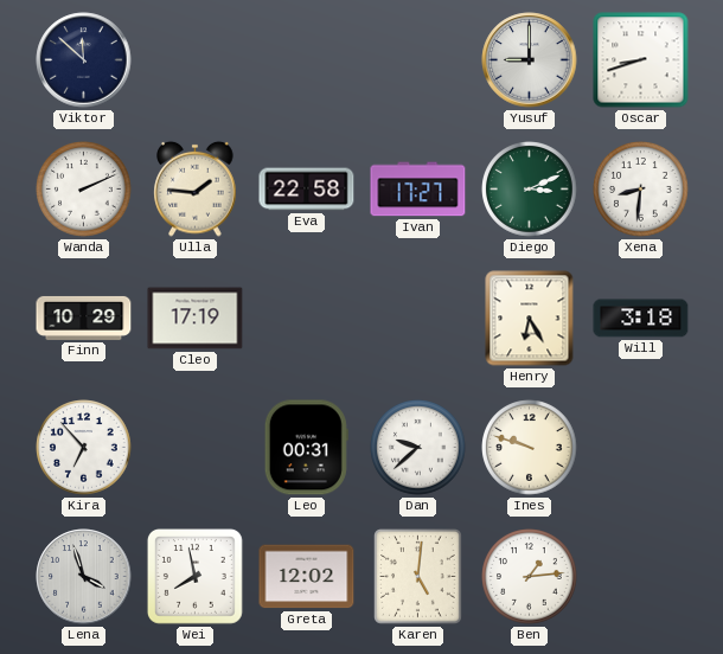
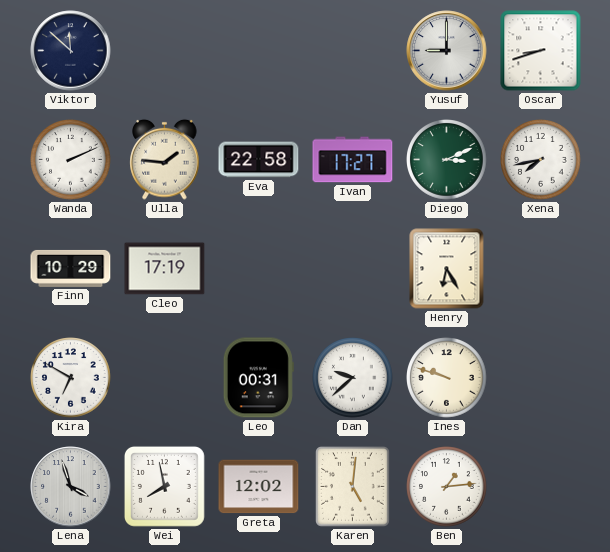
Xena: 8:31 -> 7:43 (541, 160)
Will: 3:18 -> none (641, 319)
Kira: 6:53 -> 6:50 (71, 378)
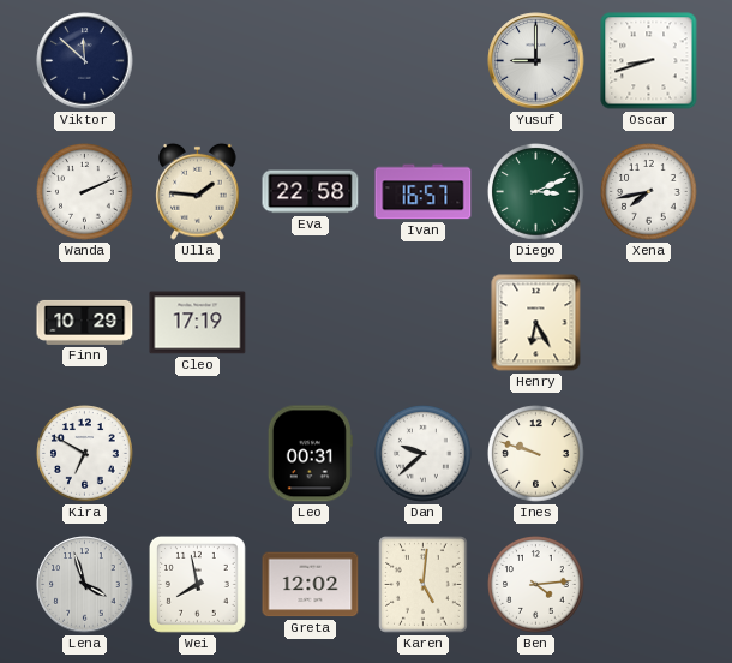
Ivan: 17:27 -> 16:57 (424, 192)
Ben: 1:14 -> 4:14 (536, 585)
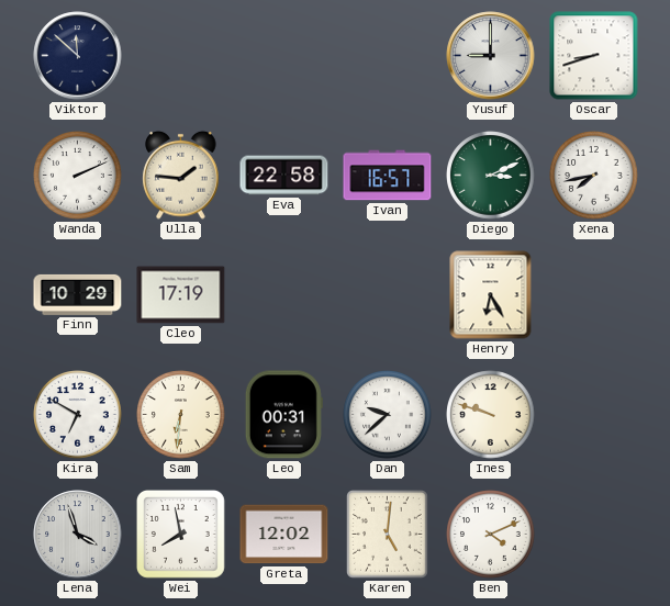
Sam: none -> 6:31 (181, 415)
Ben: 4:14 -> 4:11 (491, 535)
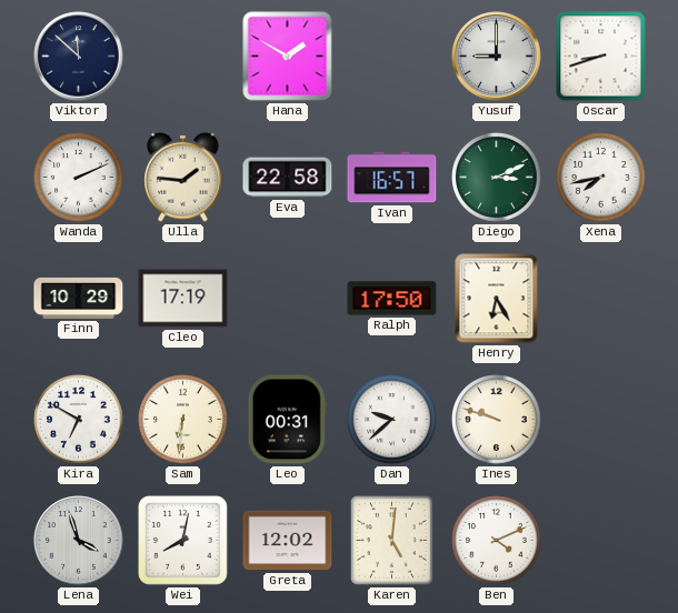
Hana: none -> 1:50 (288, 57)
Ralph: none -> 17:50 (392, 299)
Wei: 7:58 -> 8:02 (182, 540)
